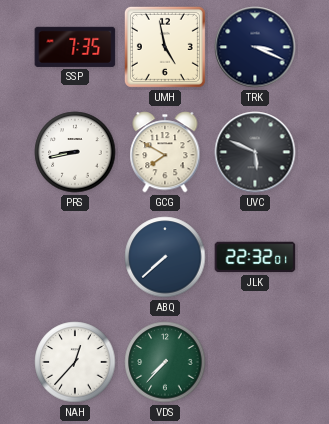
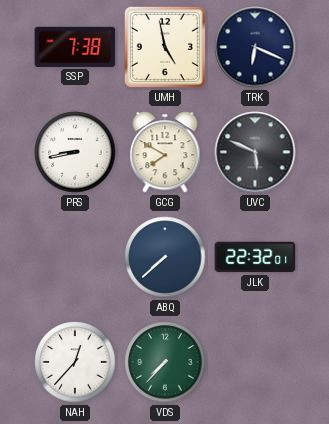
SSP: 7:35 -> 7:38 (75, 47)
TRK: 3:19 -> 6:19 (255, 47)
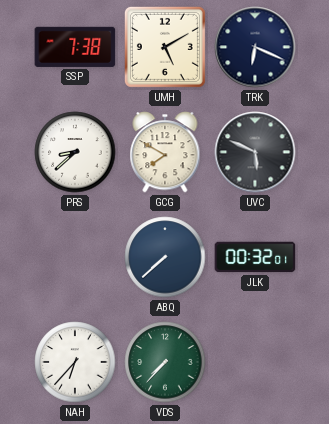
UMH: 4:58 -> 5:10 (165, 47)
PRS: 8:43 -> 8:38 (75, 152)
JLK: 22:32 -> 00:32 (255, 257)
NAH: 12:37 -> 6:37 (75, 362)
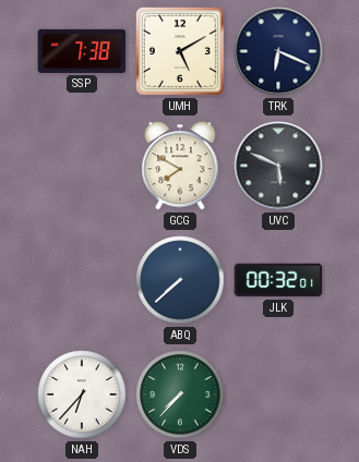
PRS: 8:38 -> none (75, 152)
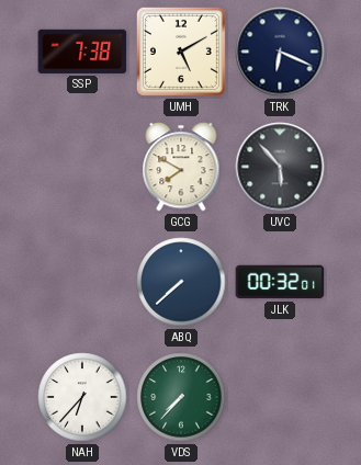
UVC: 5:49 -> 5:53 (280, 167)
